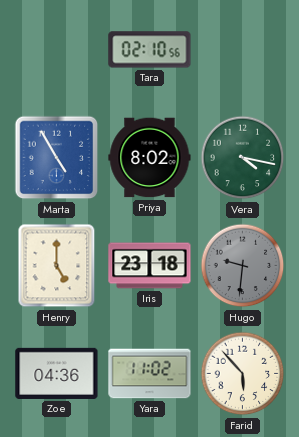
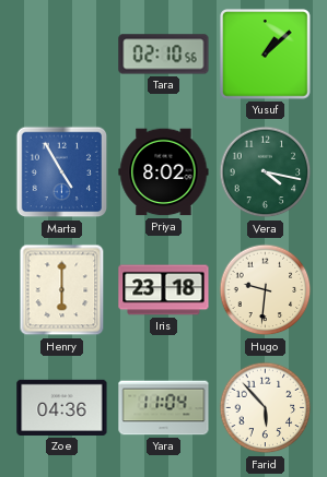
Yusuf: none -> 1:08 (266, 55)
Henry: 5:00 -> 6:00 (62, 290)
Hugo dial: grey -> cream (266, 290)
Yara: 11:02 -> 11:04 (164, 408)
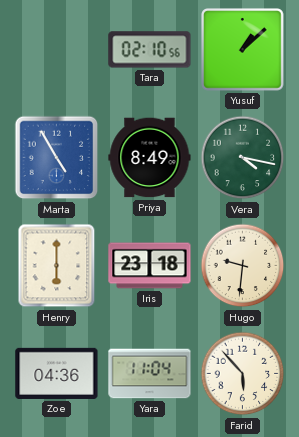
Priya: 8:02 -> 8:49 (150, 158)
